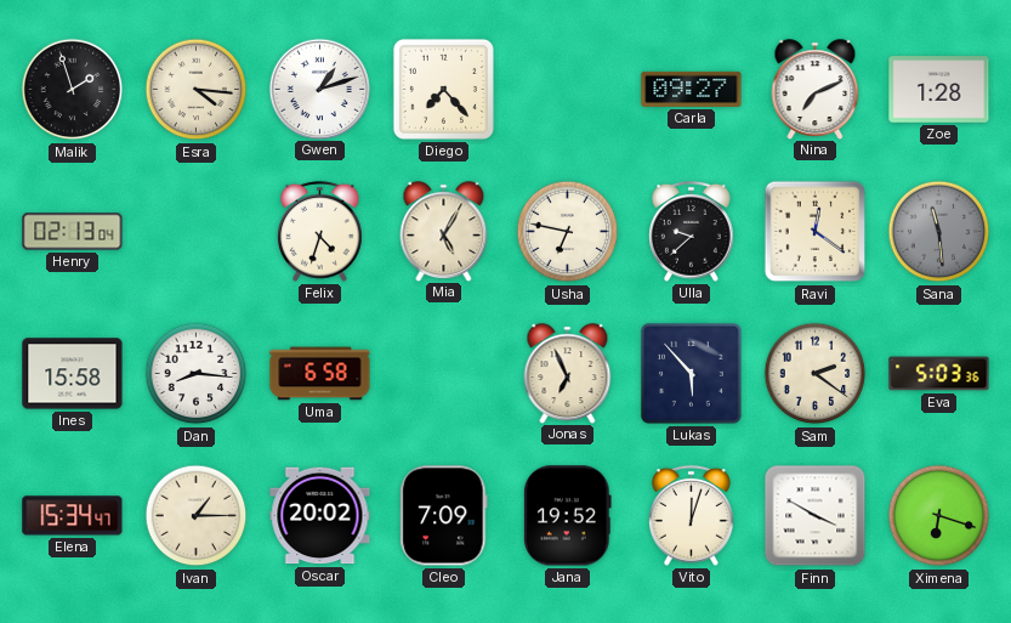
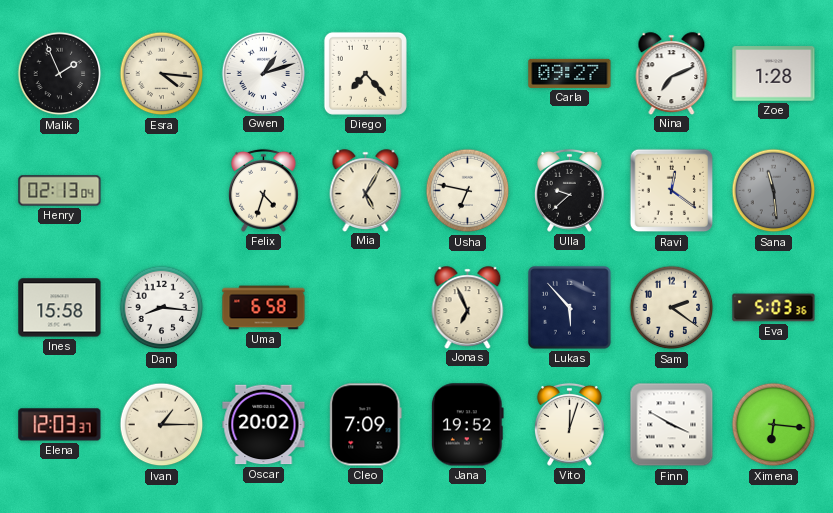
Malik: 1:57 -> 1:56 (60, 74)
Elena: 15:34 -> 12:03 (60, 425)
Ximena: 6:18 -> 6:16 (774, 425)
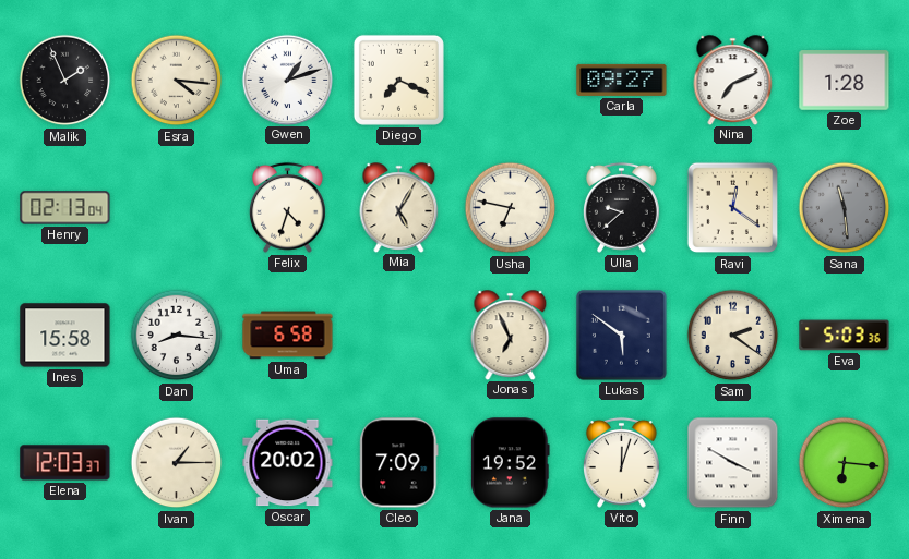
Diego: 7:23 -> 7:19 (398, 80)
Lukas: 5:53 -> 5:51 (621, 335)
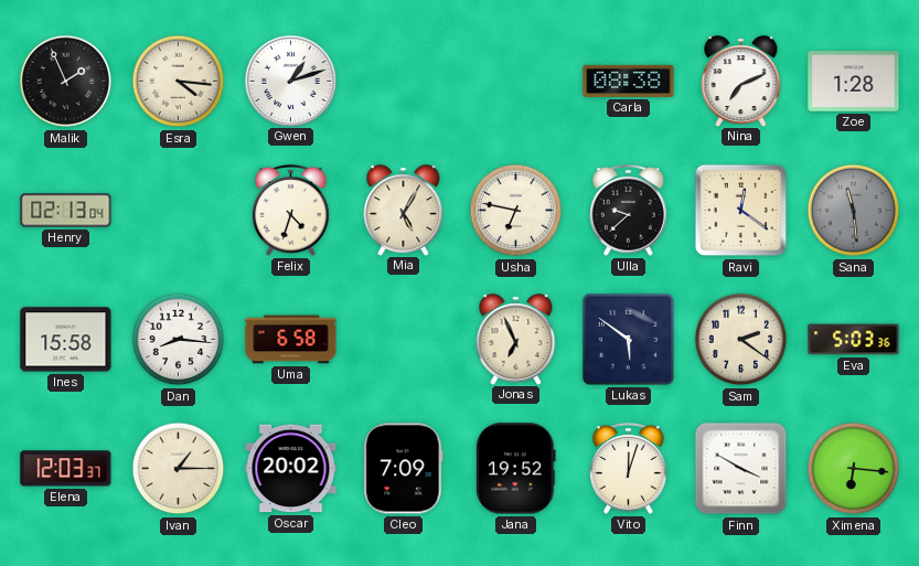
Diego: 7:19 -> none (398, 80)
Carla: 09:27 -> 08:38 (629, 81)
